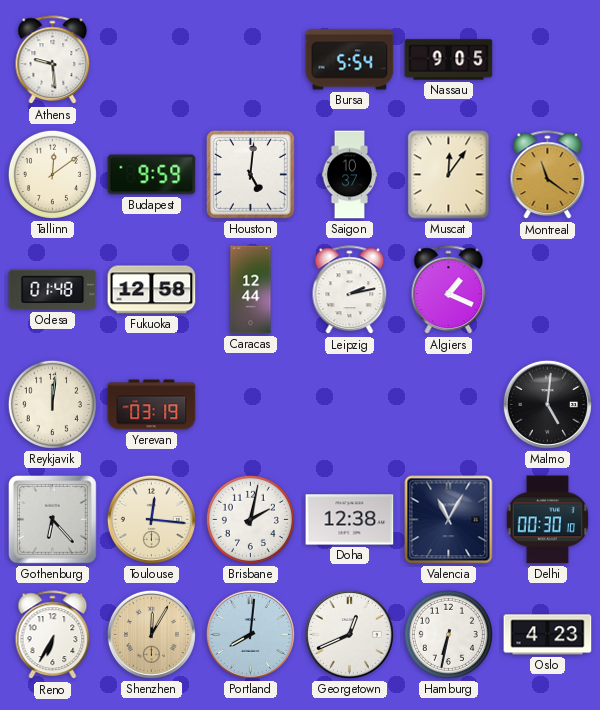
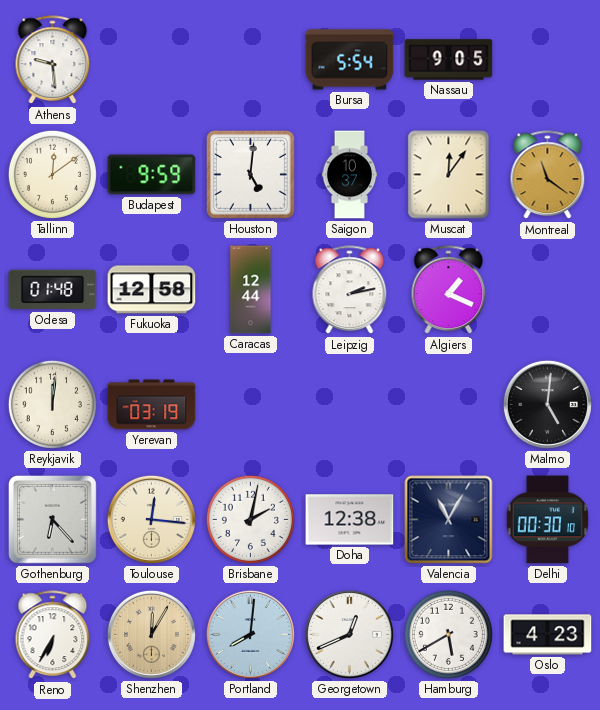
Hamburg: 6:32 -> 5:40 (448, 634)
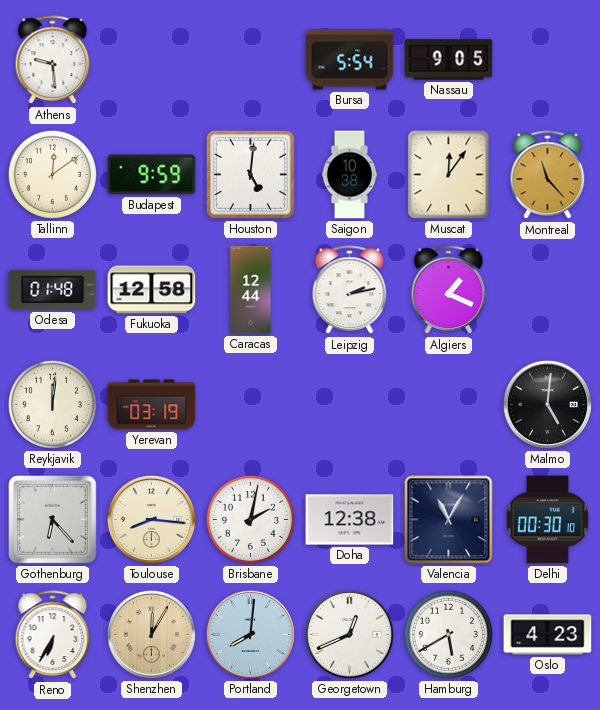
Saigon: 10:37 -> 10:38 (350, 175)
Montreal: 11:21 -> 11:23 (548, 175)
Toulouse: 12:16 -> 8:16 (151, 519)
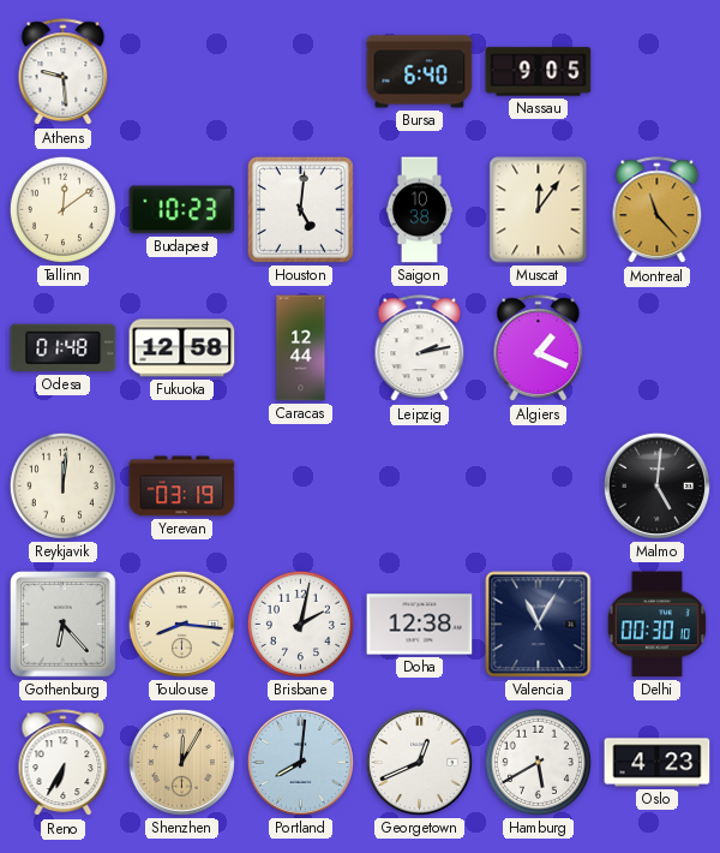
Bursa: 5:54 -> 6:40 (420, 72)
Budapest: 9:59 -> 10:23 (182, 210)
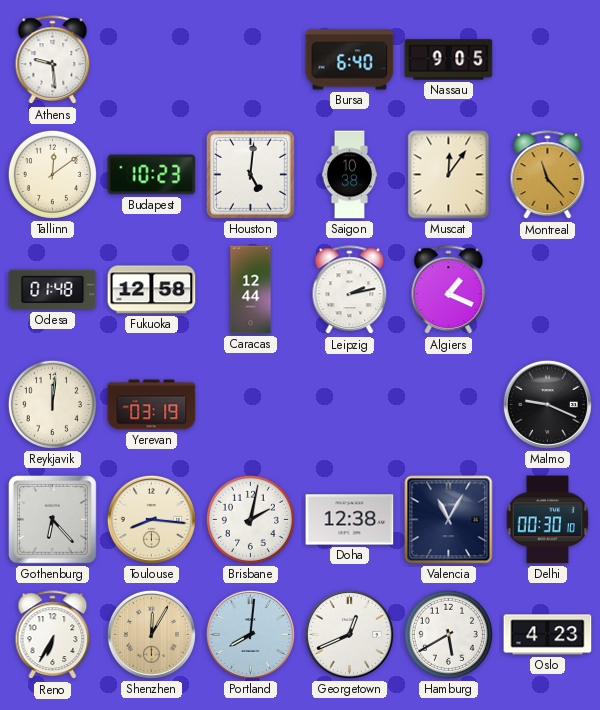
Malmo: 5:01 -> 9:19 (547, 404)
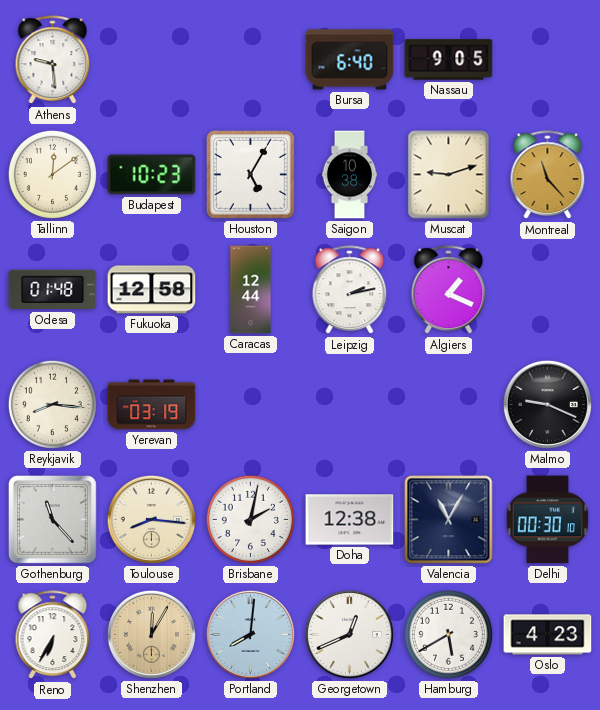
Houston: 5:01 -> 5:05 (250, 174)
Muscat: 12:06 -> 9:12 (449, 175)
Reykjavik: 12:01 -> 8:16 (52, 404)
Gothenburg: 6:23 -> 11:23 (53, 520)
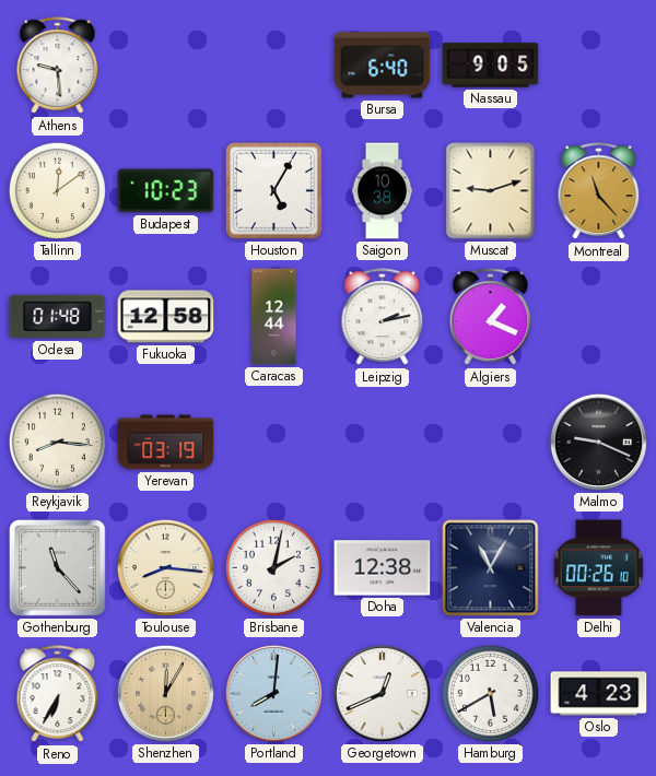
Delhi: 00:30 -> 00:26 (598, 568)
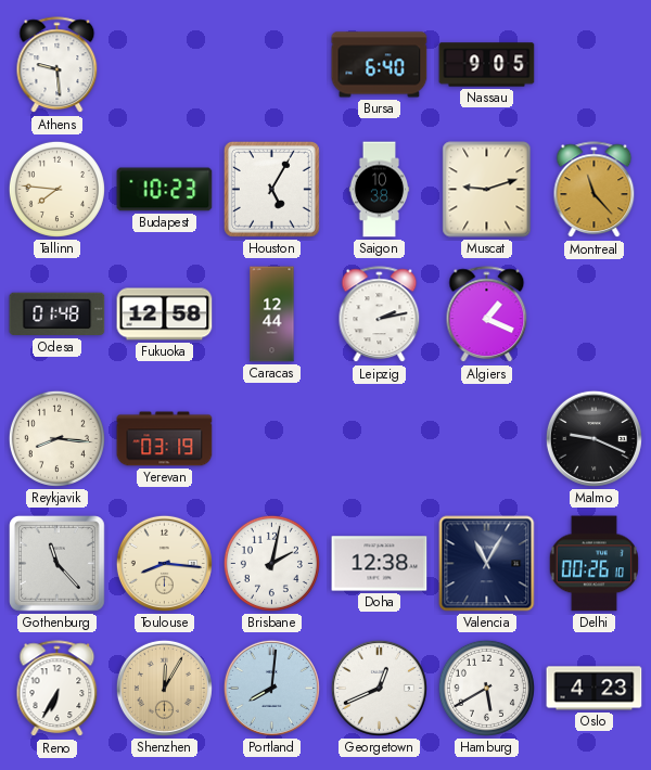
Tallinn: 12:09 -> 7:46 (56, 189)
